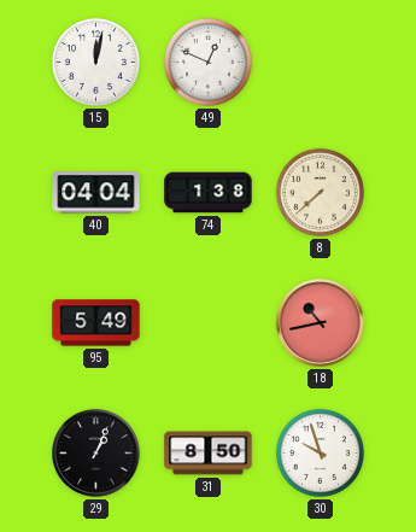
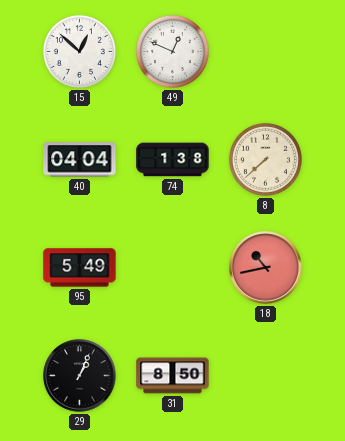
15: 12:02 -> 12:52 (79, 51)
30: 9:57 -> none (320, 452)
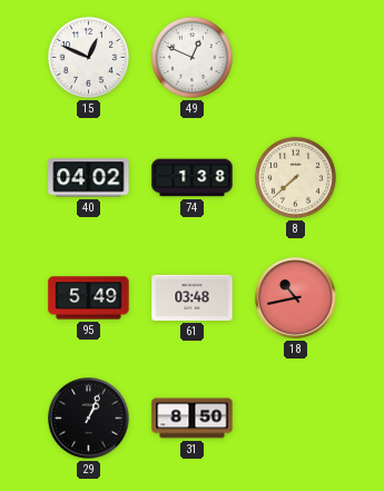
15: 12:52 -> 12:49 (88, 57)
40: 04:04 -> 04:02 (89, 178)
61: none -> 03:48 (193, 297)
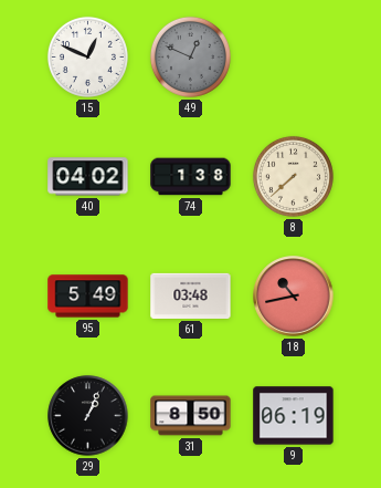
49 dial: white -> grey (190, 56)
9: none -> 06:19 (294, 416)
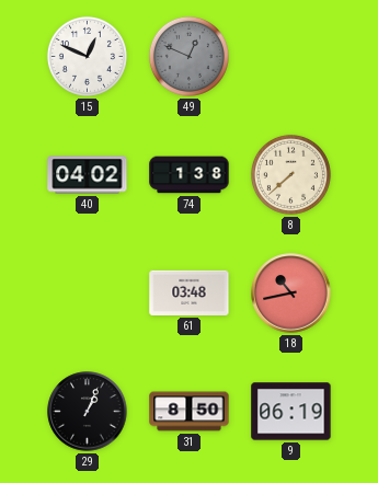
95: 5:49 -> none (88, 297)
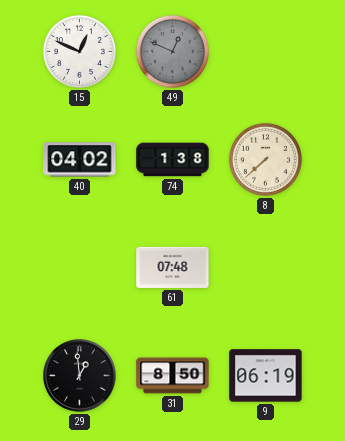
61: 03:48 -> 07:48 (173, 267)
18: 10:43 -> none (291, 294)
29: 1:04 -> 12:59 (80, 376)
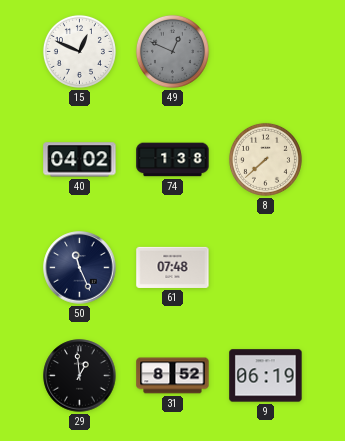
50: none -> 11:26 (80, 268)
31: 8:50 -> 8:52 (173, 376)
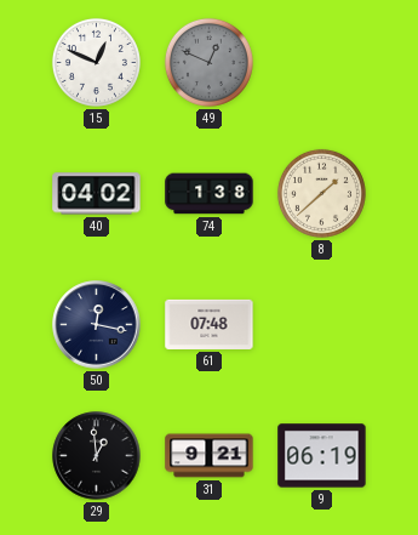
8: 7:38 -> 1:38 (321, 193)
50: 11:26 -> 12:17 (97, 325)
31: 8:52 -> 9:21 (210, 456)
